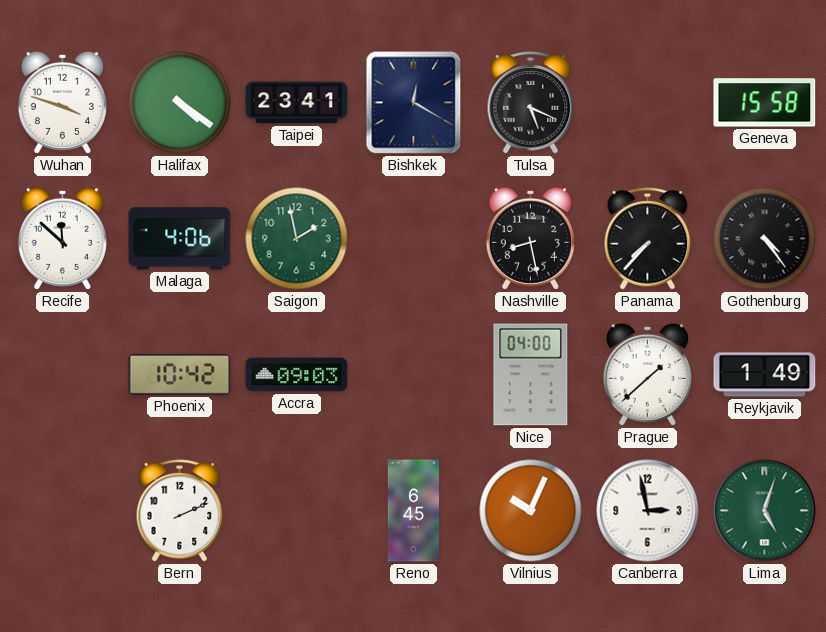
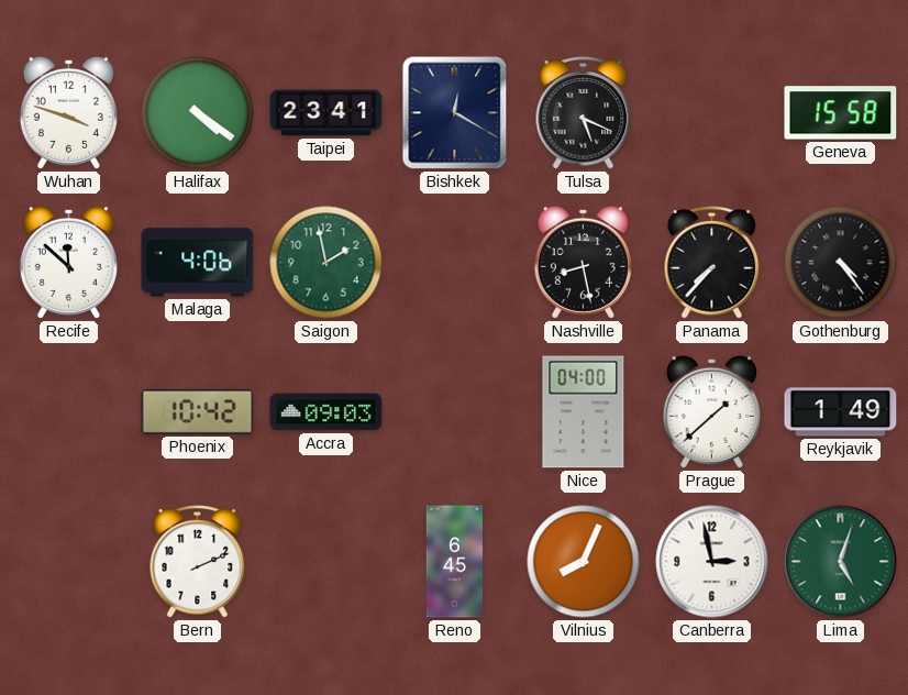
Vilnius: 10:04 -> 8:04 (584, 562)
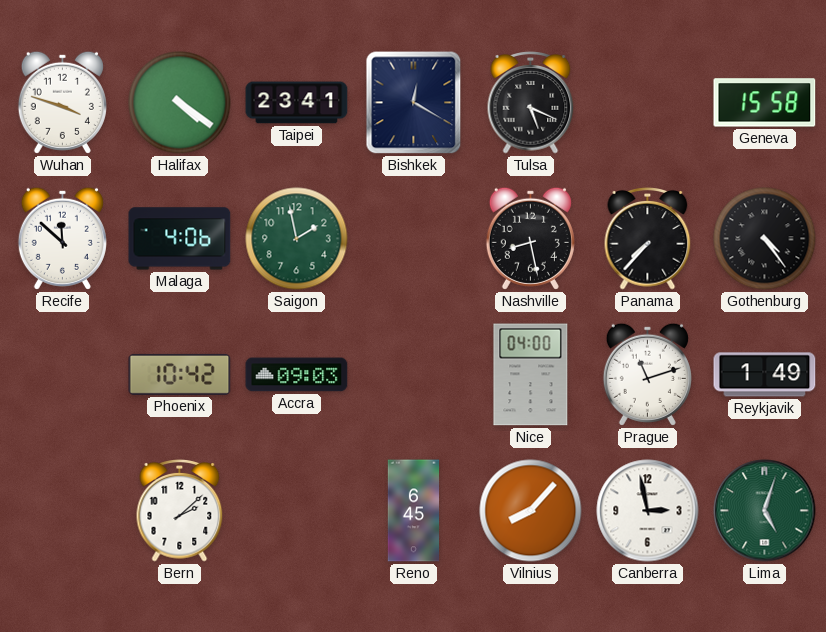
Prague: 1:38 -> 11:12 (647, 374)
Bern: 2:11 -> 2:08 (180, 511)
Vilnius: 8:04 -> 8:07 (531, 511)
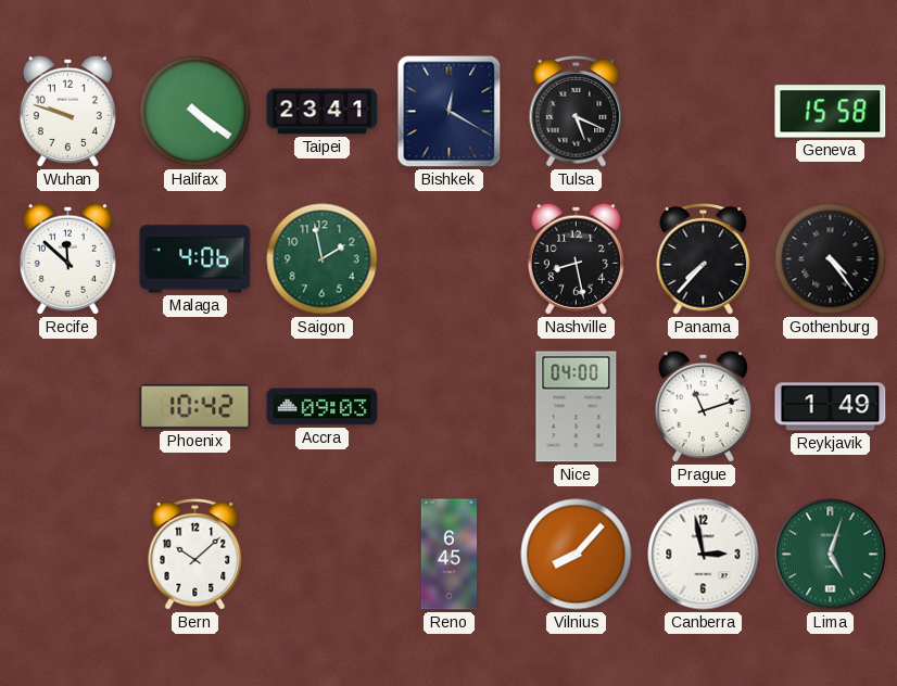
Wuhan: 3:48 -> 9:48 (67, 111)
Bern: 2:08 -> 10:08 (195, 555)
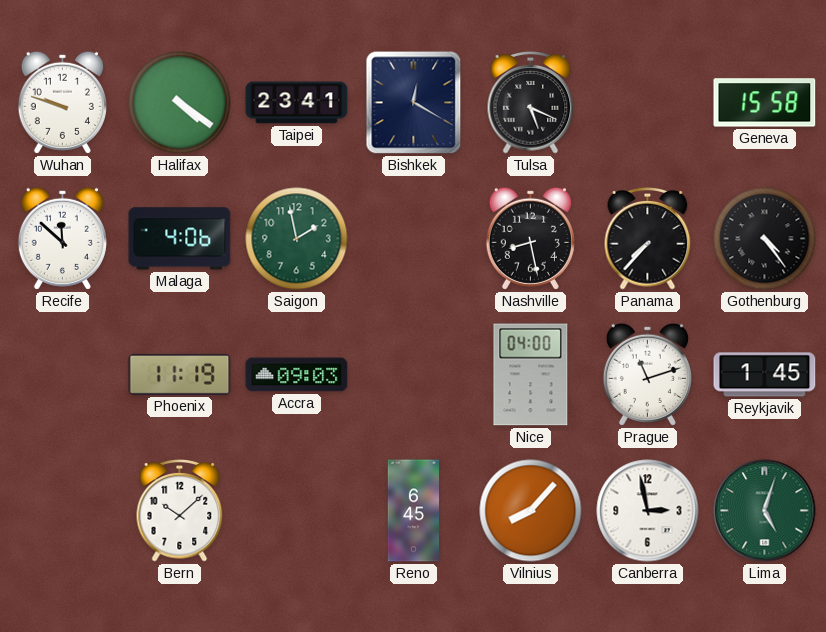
Phoenix: 10:42 -> 11:19 (180, 374)
Reykjavik: 1:49 -> 1:45 (765, 375)
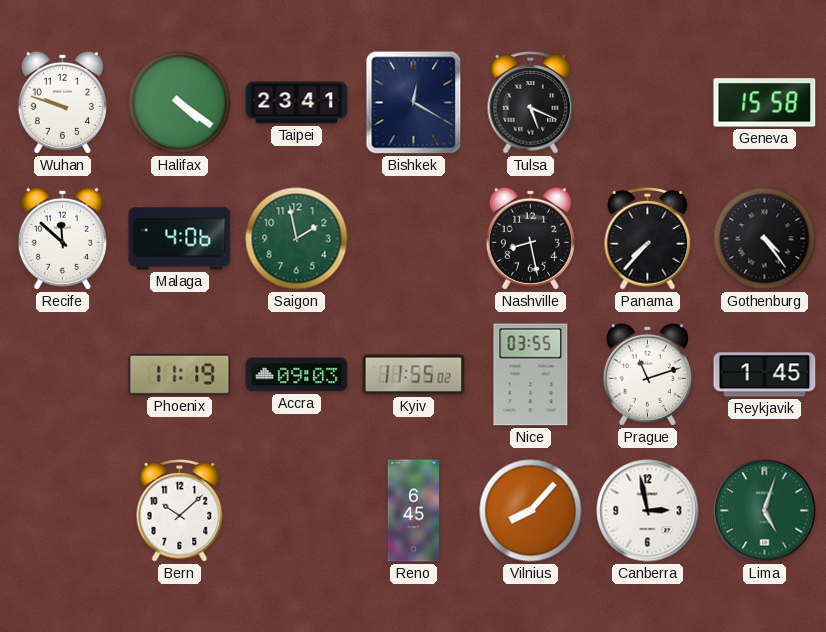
Kyiv: none -> 11:55 (414, 375)
Nice: 04:00 -> 03:55 (531, 375)
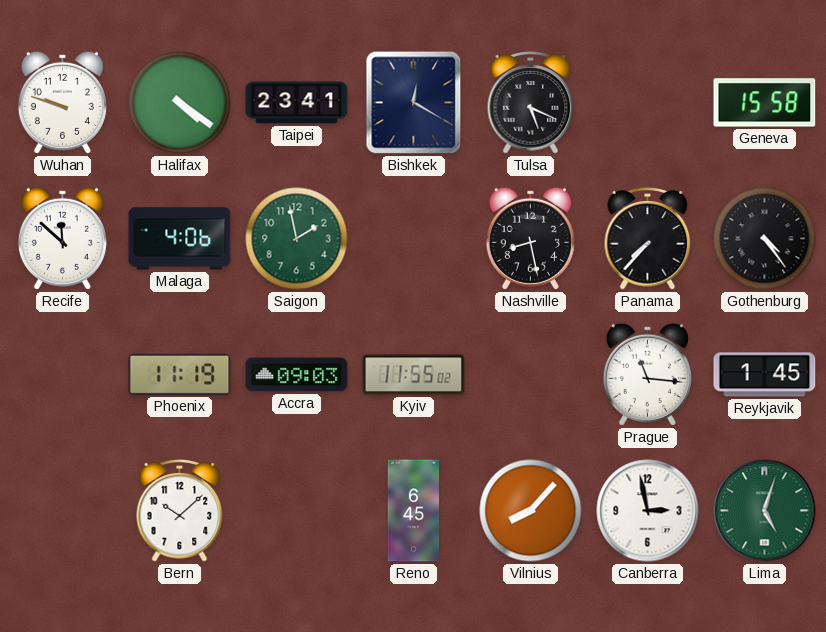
Nice: 03:55 -> none (531, 375)
Prague: 11:12 -> 11:16 (647, 374)
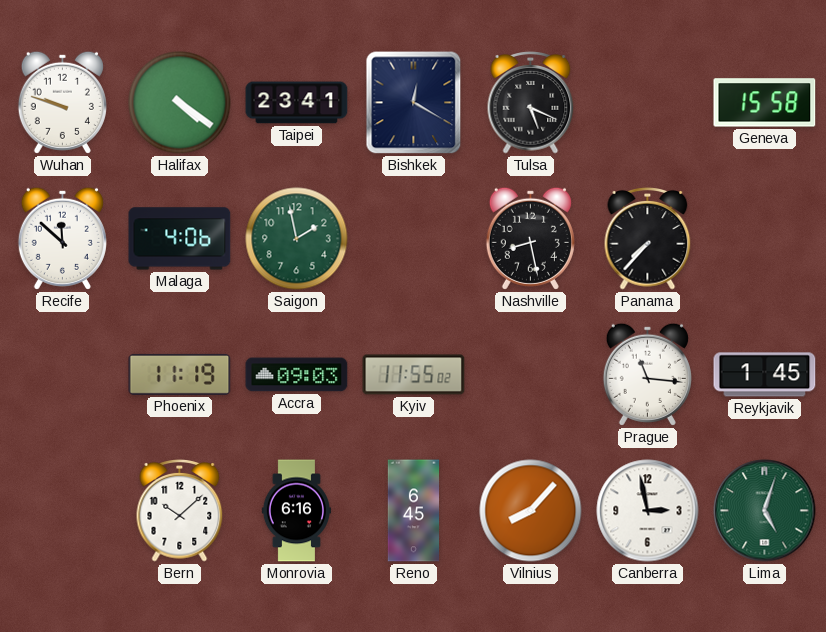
Gothenburg: 4:24 -> none (765, 239)
Monrovia: none -> 6:16 (296, 511)
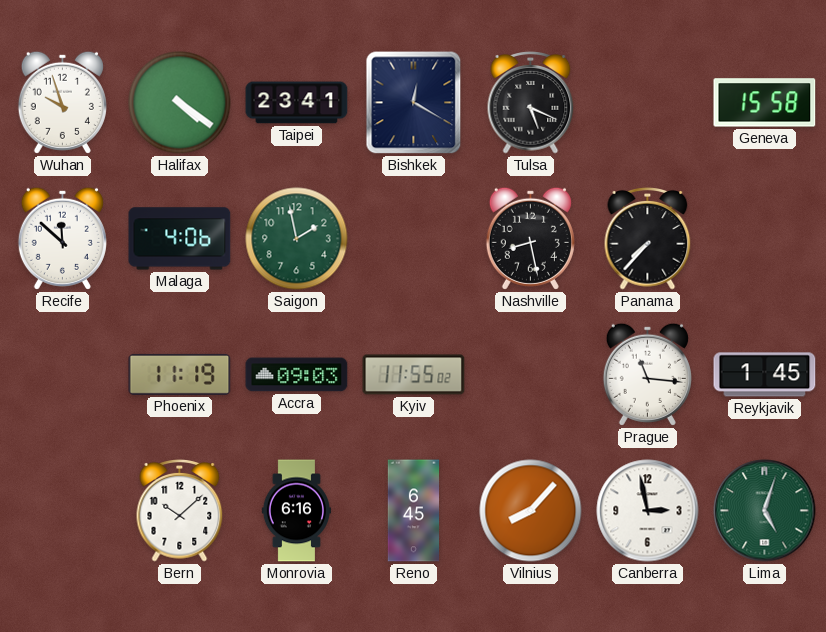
Wuhan: 9:48 -> 9:57 (62, 102)
